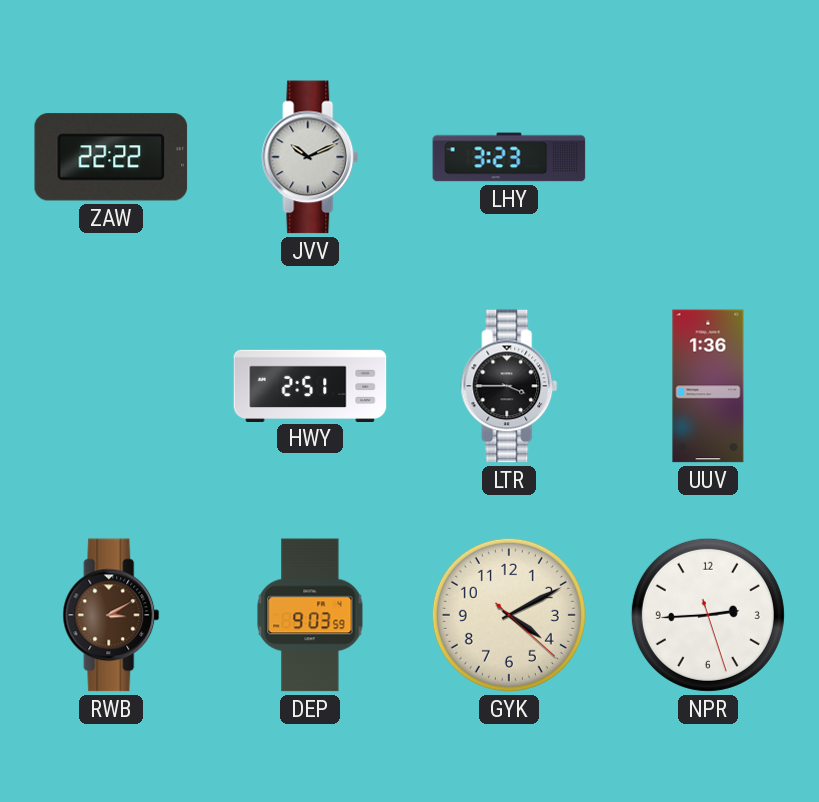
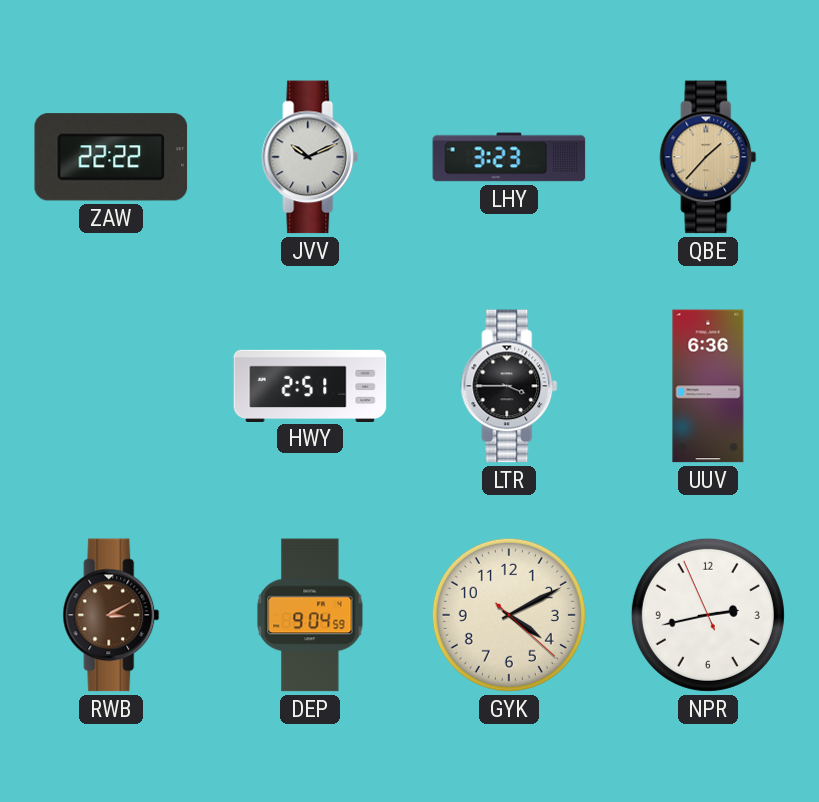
QBE: none -> 1:37 (708, 157)
UUV: 1:36 -> 6:36 (708, 386)
DEP: 9:03 -> 9:04 (310, 615)
NPR: 2:44 -> 2:42 (708, 615)
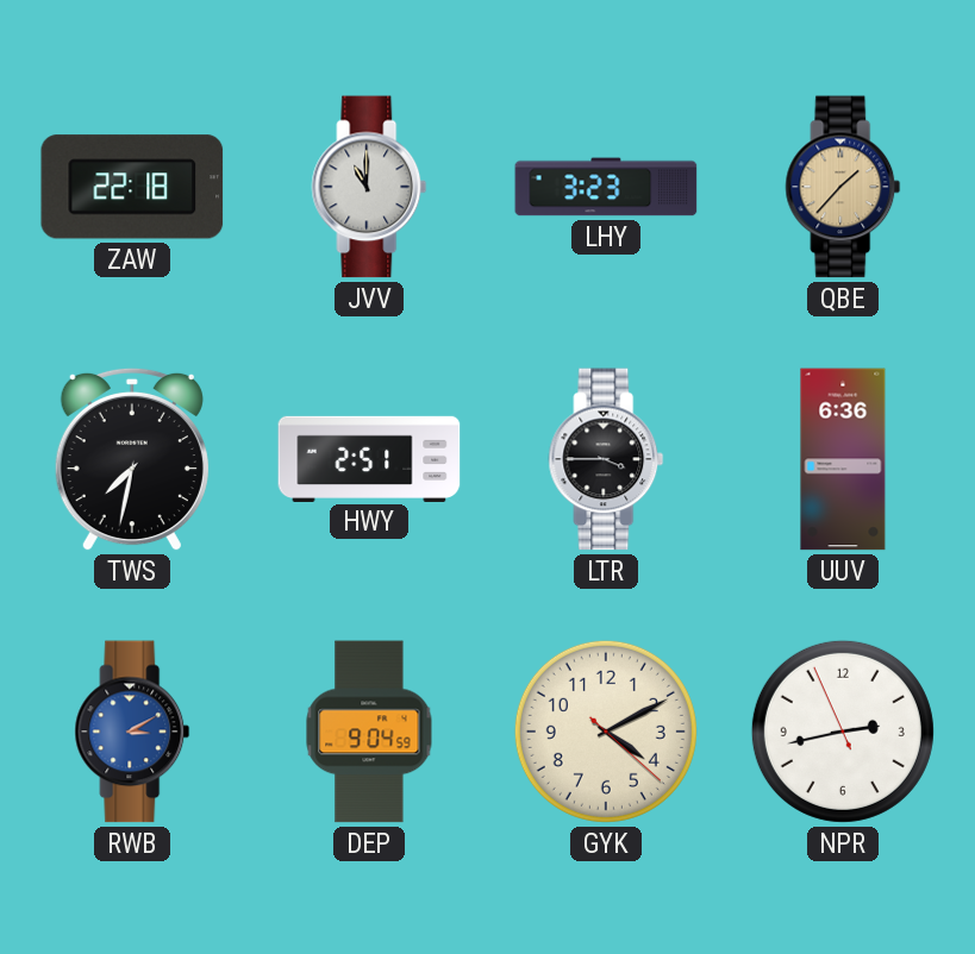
ZAW: 22:22 -> 22:18 (132, 187)
JVV: 10:11 -> 11:00 (369, 187)
TWS: none -> 7:32 (132, 459)
RWB dial: brown -> blue (132, 732)
